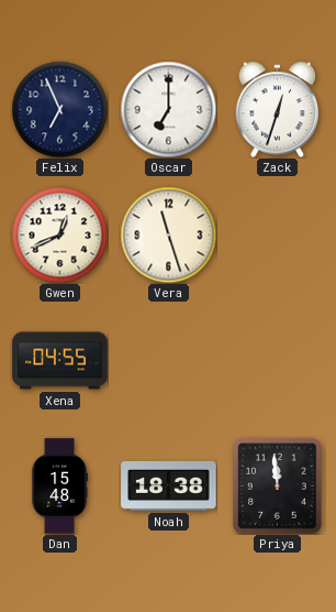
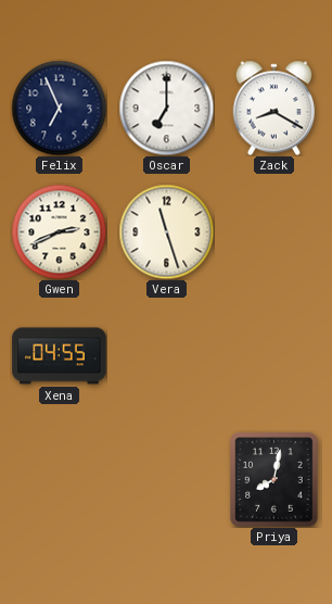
Zack: 12:33 -> 8:20 (274, 108)
Gwen: 12:41 -> 2:41 (59, 231)
Dan: 15:48 -> none (59, 487)
Noah: 18:38 -> none (169, 485)
Priya: 11:59 -> 8:02 (274, 480)
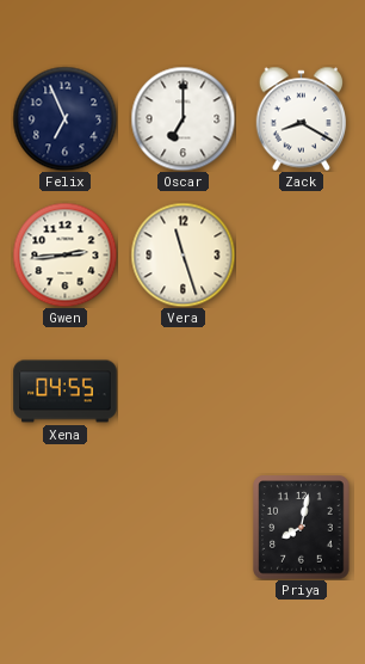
Gwen: 2:41 -> 2:44 (64, 254)
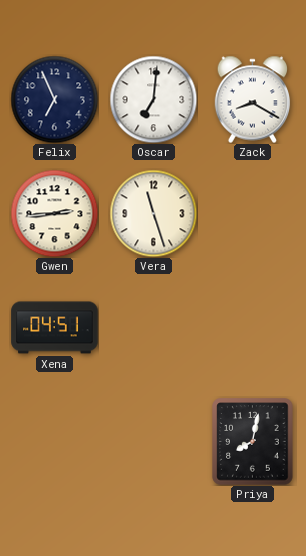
Oscar: 7:00 -> 7:01 (153, 99)
Xena: 04:55 -> 04:51 (55, 328)
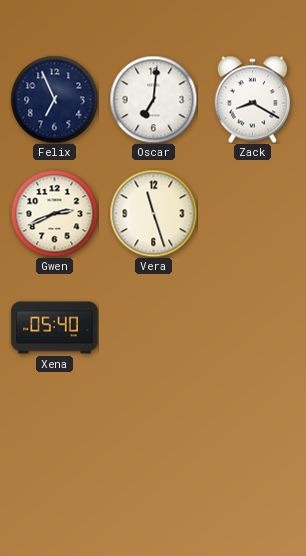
Gwen: 2:44 -> 2:41 (54, 213)
Xena: 04:51 -> 05:40 (55, 328)
Priya: 8:02 -> none (253, 442)
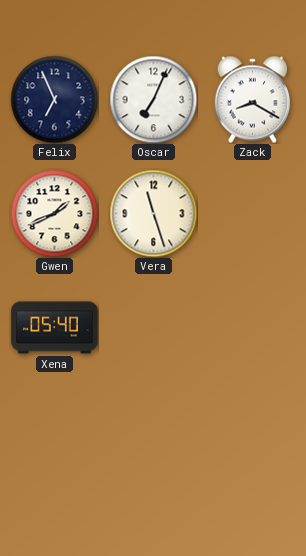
Oscar: 7:01 -> 7:04 (153, 99)
Gwen: 2:41 -> 1:41 (54, 213)
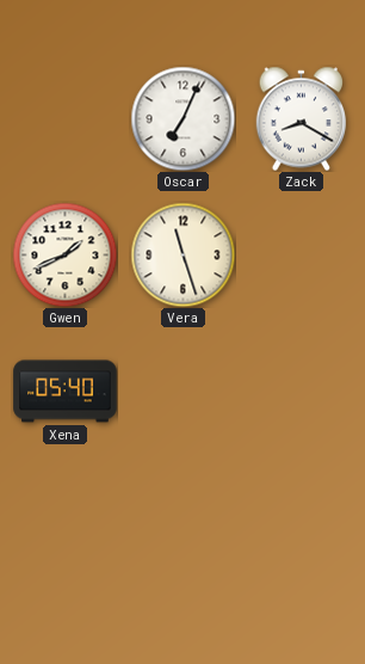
Felix: 6:56 -> none (54, 99)
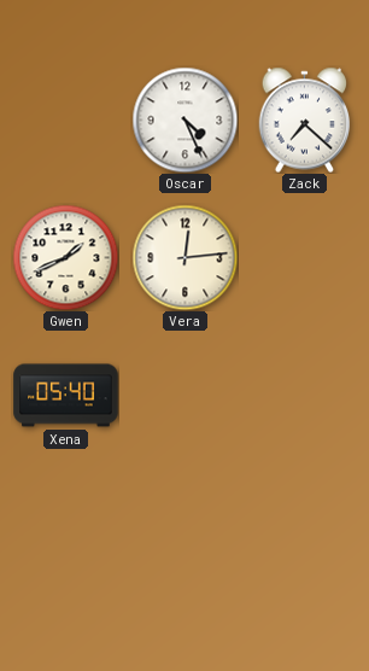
Oscar: 7:04 -> 4:26 (184, 119)
Zack: 8:20 -> 7:22 (305, 119)
Vera: 11:27 -> 12:14 (184, 257)
